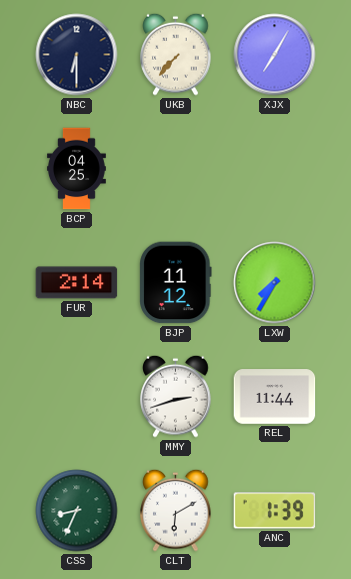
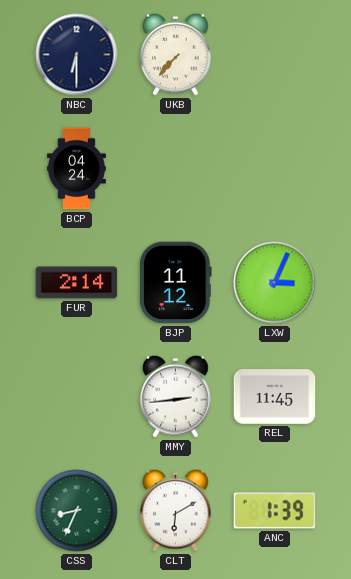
XJX: 7:05 -> none (275, 55)
BCP: 04:25 -> 04:24 (77, 169)
LXW: 7:35 -> 3:04 (275, 283)
MMY: 2:42 -> 2:44 (176, 396)
REL: 11:44 -> 11:45 (275, 397)
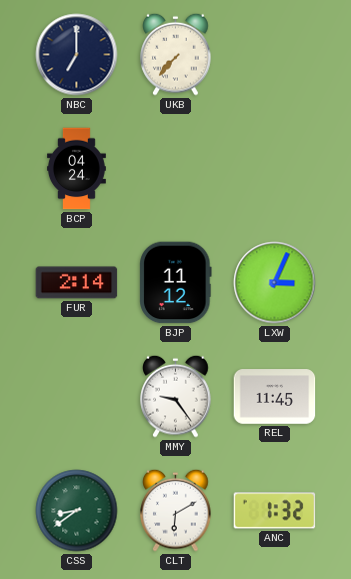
NBC: 6:30 -> 7:00 (77, 55)
MMY: 2:44 -> 9:24 (176, 396)
CSS: 8:34 -> 8:39 (77, 511)
ANC: 1:39 -> 1:32 (275, 511)
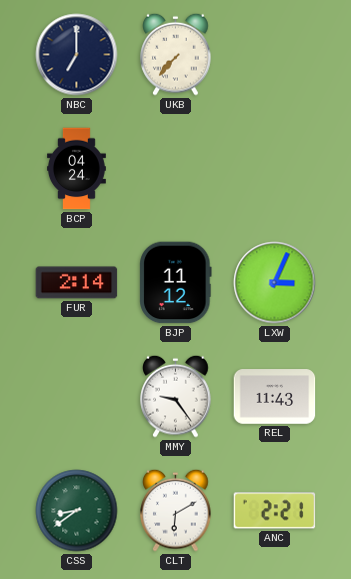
REL: 11:45 -> 11:43 (275, 397)
ANC: 1:32 -> 2:21 (275, 511)
